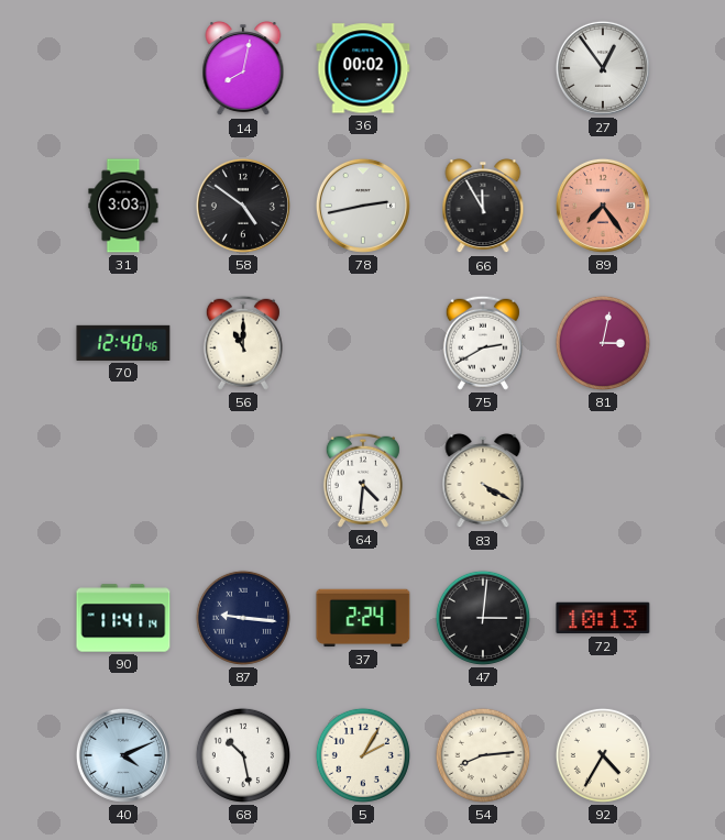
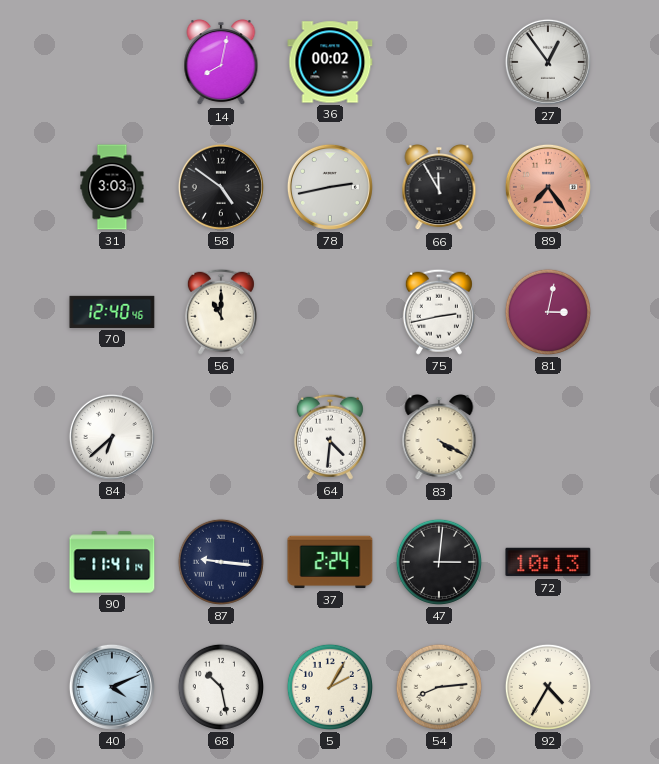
75: 2:40 -> 2:43 (439, 312)
84: none -> 6:38 (112, 437)
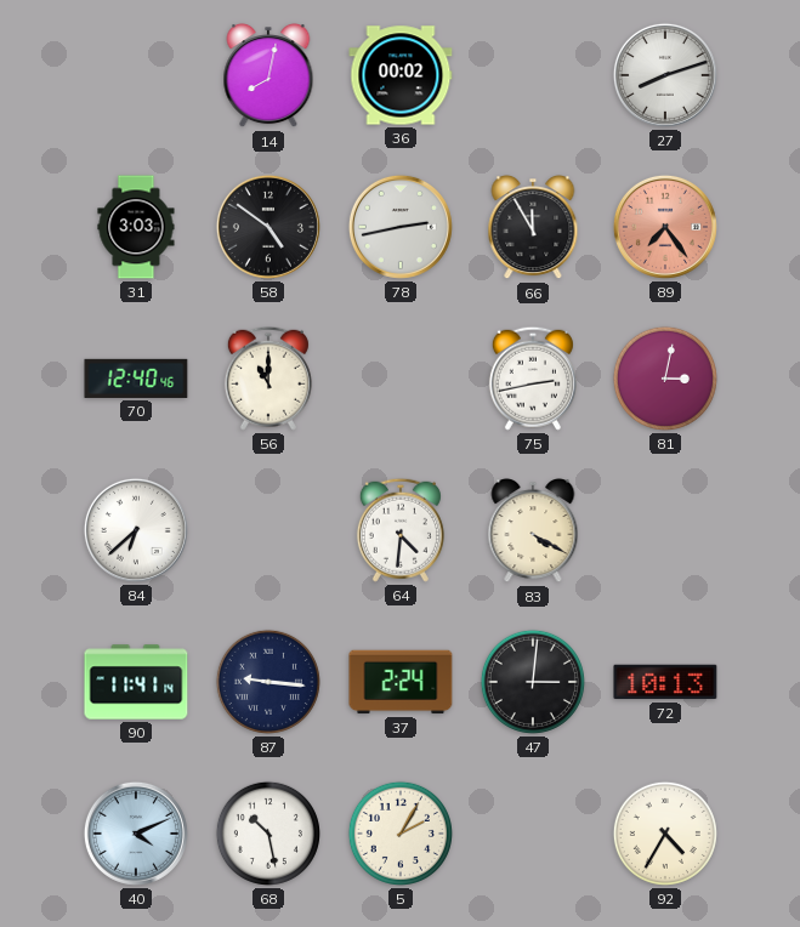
27: 12:54 -> 8:12 (665, 75)
54: 8:14 -> none (439, 687)
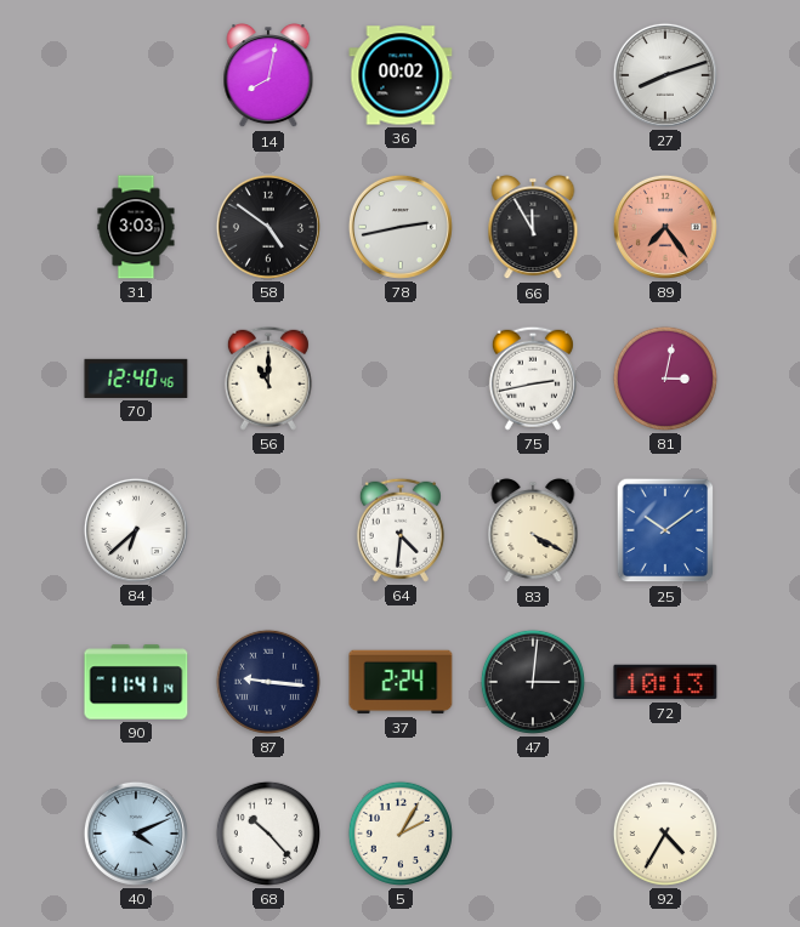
25: none -> 10:09 (665, 530)
68: 10:28 -> 10:23 (268, 834)
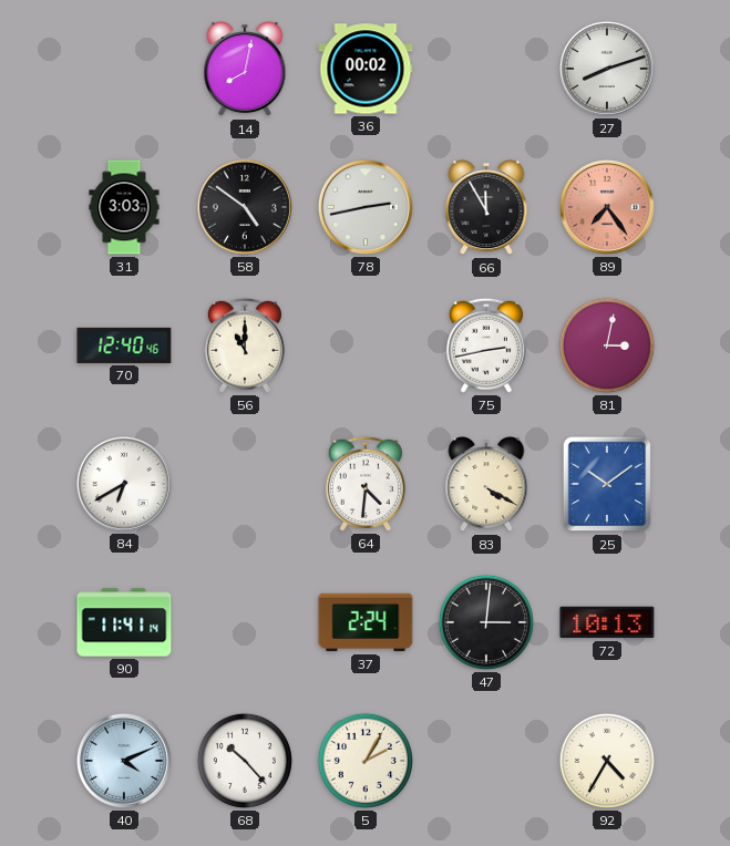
84: 6:38 -> 6:40 (124, 484)
87: 9:16 -> none (268, 682)
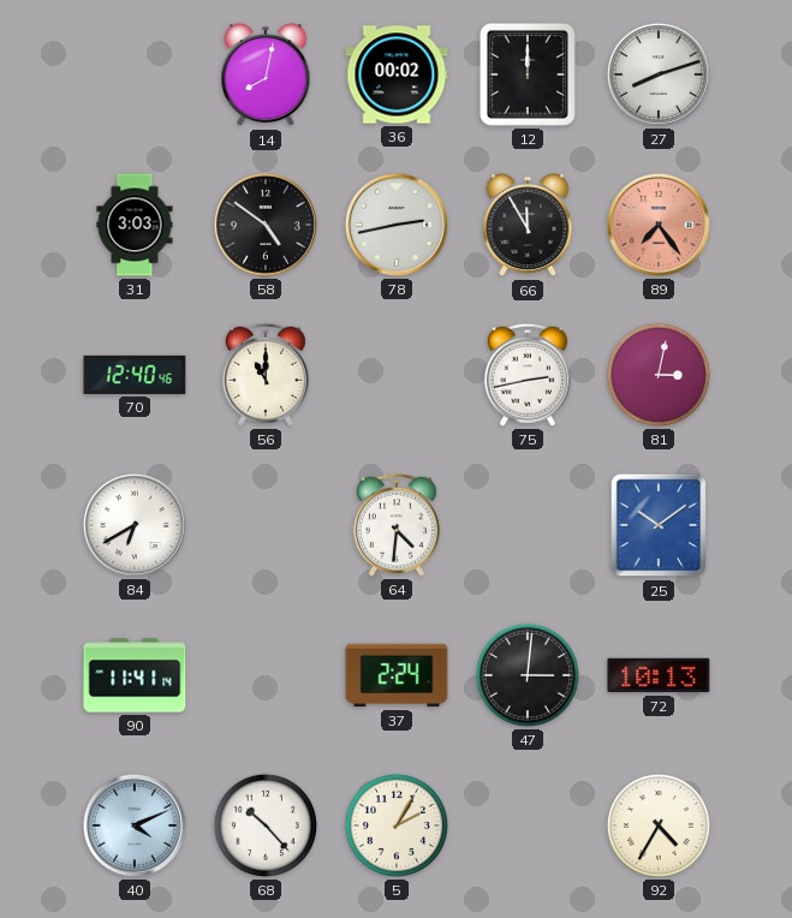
12: none -> 12:00 (528, 74)
83: 4:20 -> none (486, 485)
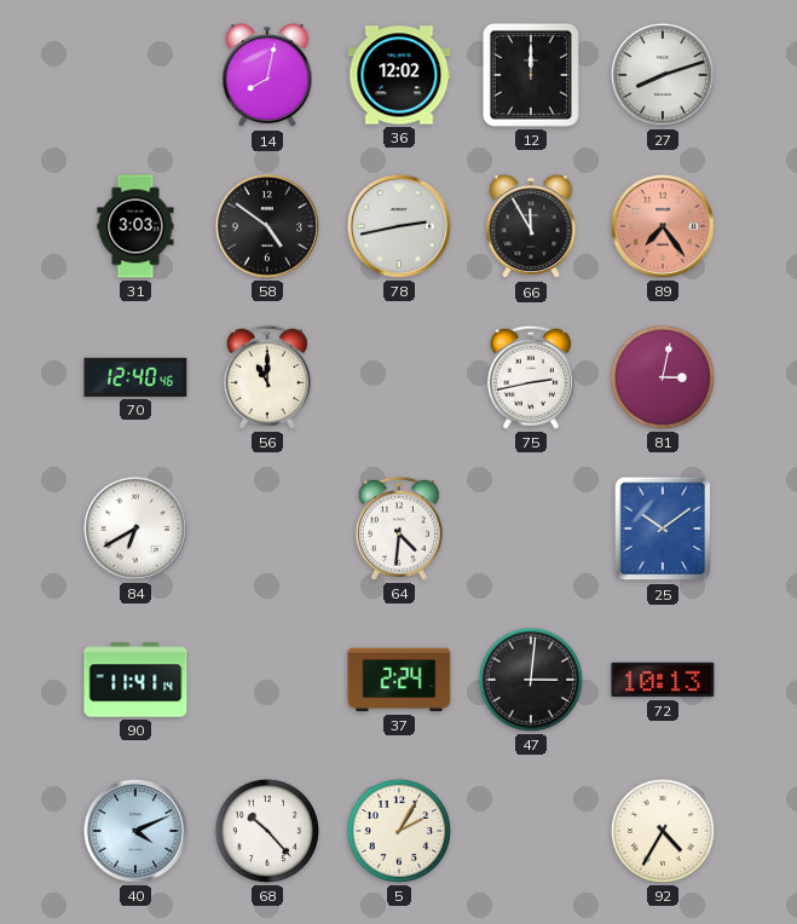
36: 00:02 -> 12:02 (399, 75)
